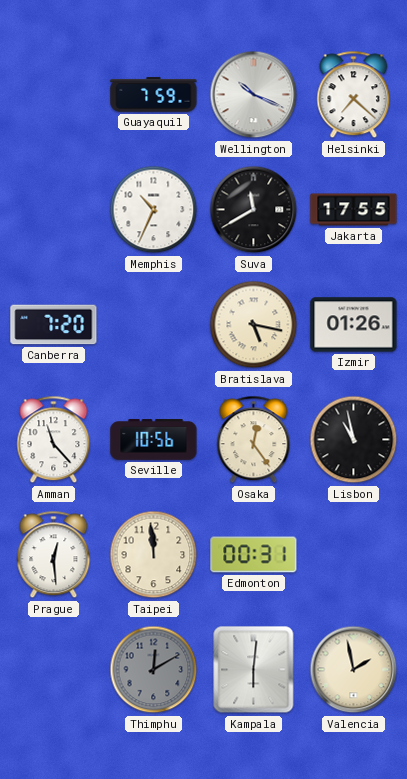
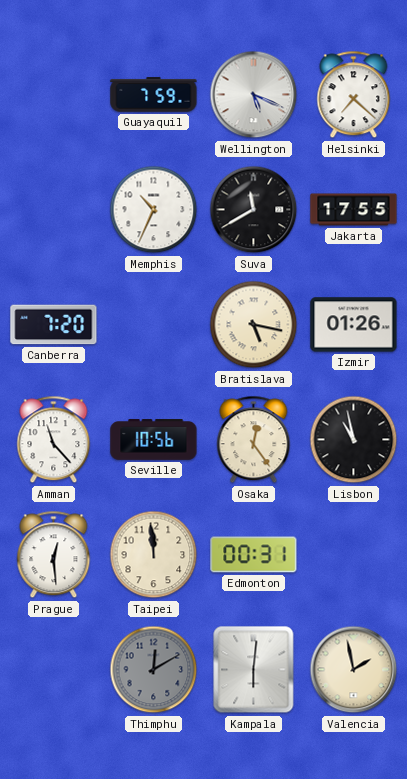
Wellington: 10:19 -> 5:19 (254, 95)
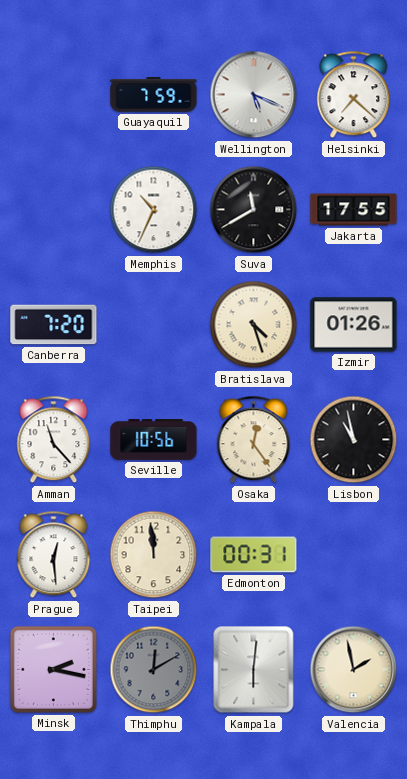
Bratislava: 5:17 -> 4:27 (254, 325)
Minsk: none -> 2:17 (53, 669)
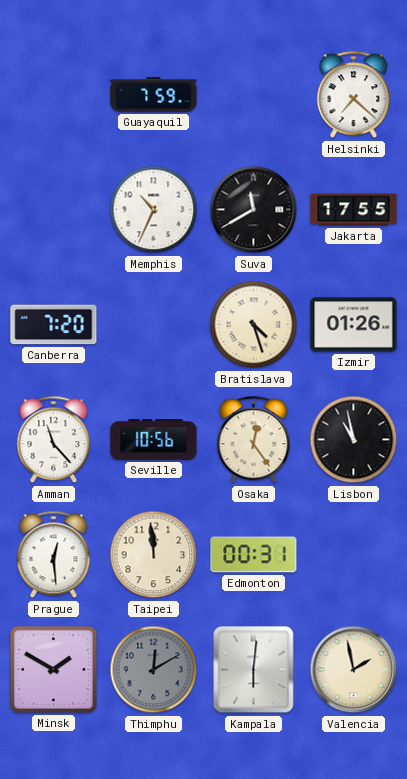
Wellington: 5:19 -> none (254, 95)
Minsk: 2:17 -> 1:50 (53, 669)
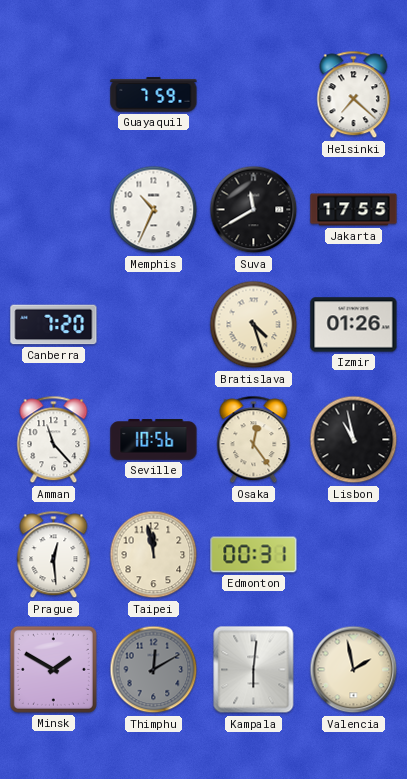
Taipei: 11:59 -> 11:58 (154, 555)
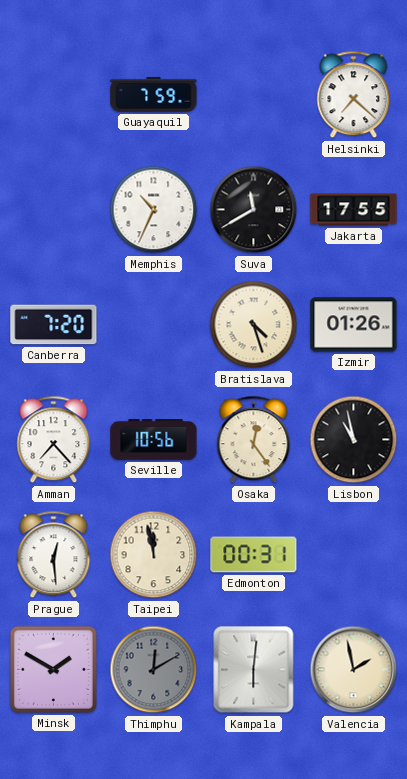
Amman: 11:23 -> 7:23 (54, 440)
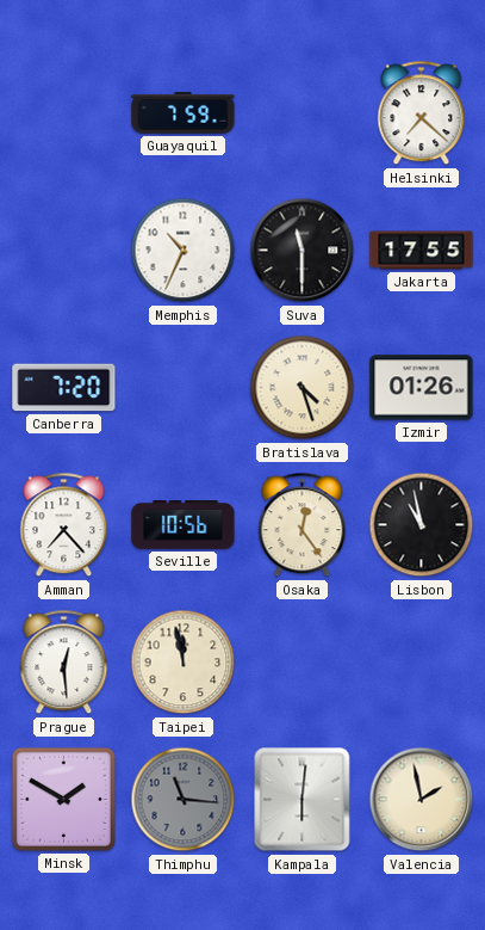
Suva: 11:40 -> 11:30 (303, 251)
Edmonton: 00:31 -> none (254, 555)
Thimphu: 12:10 -> 11:16 (184, 800)
